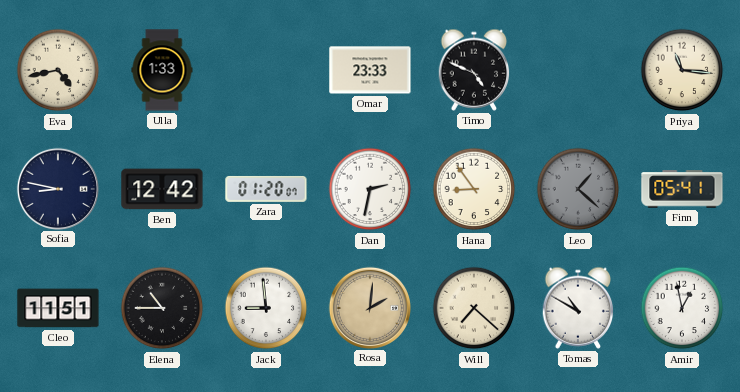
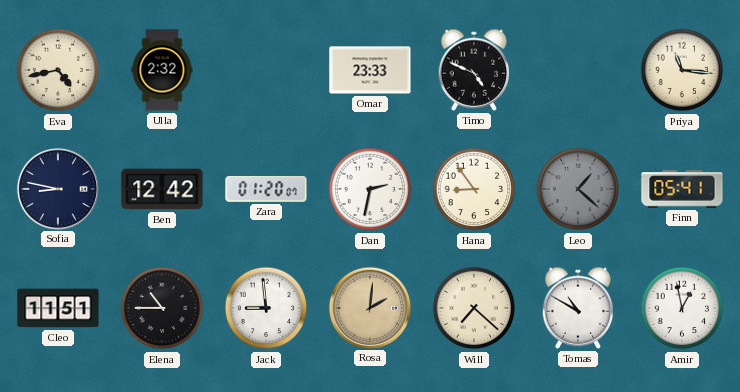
Ulla: 1:33 -> 2:32 (162, 70)
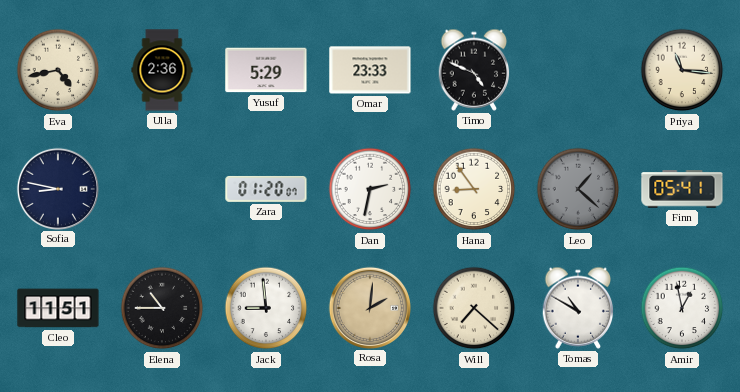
Ulla: 2:32 -> 2:36 (162, 70)
Yusuf: none -> 5:29 (266, 70)
Ben: 12:42 -> none (162, 189)
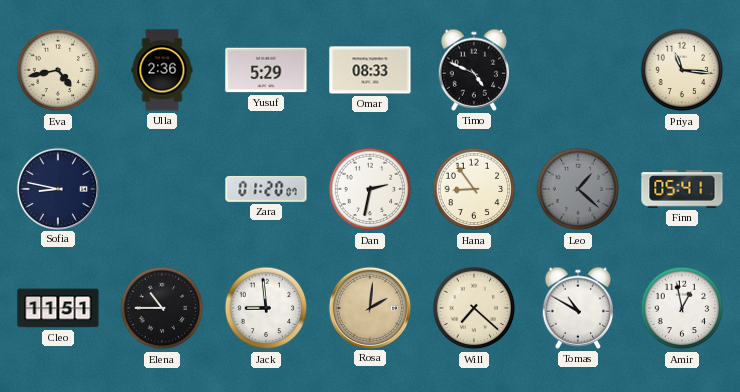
Omar: 23:33 -> 08:33 (370, 70)
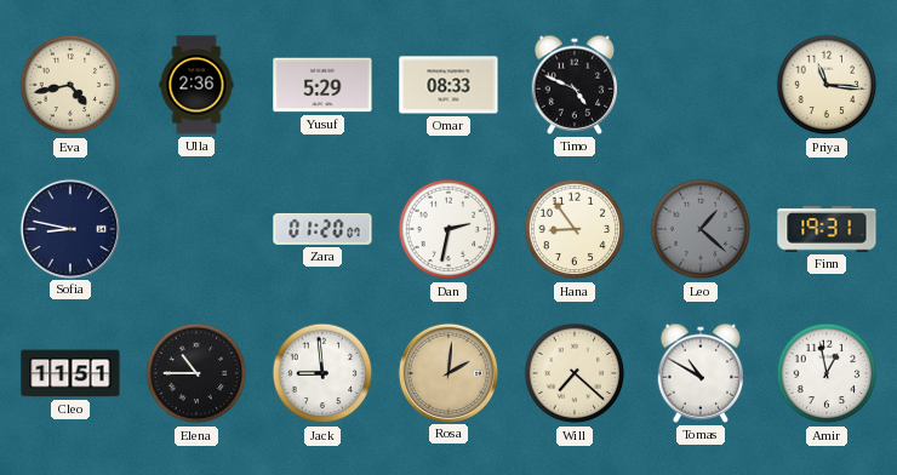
Finn: 05:41 -> 19:31 (827, 229)
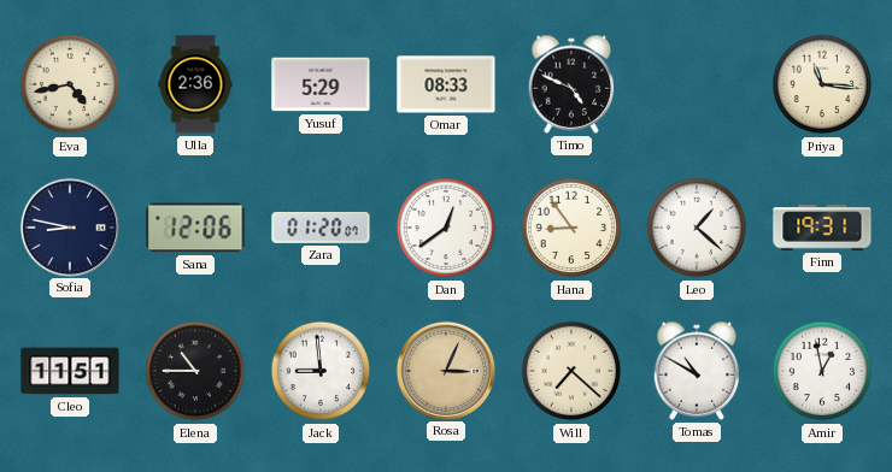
Sana: none -> 12:06 (195, 228)
Dan: 2:32 -> 12:39 (446, 228)
Leo dial: grey -> white (697, 228)
Rosa: 2:01 -> 3:04 (445, 370)
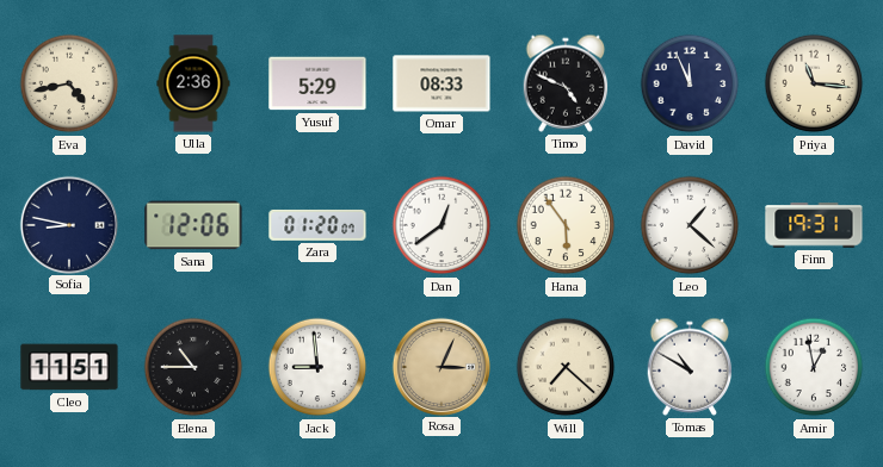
David: none -> 11:56 (690, 83)
Hana: 8:54 -> 5:54 (566, 225)
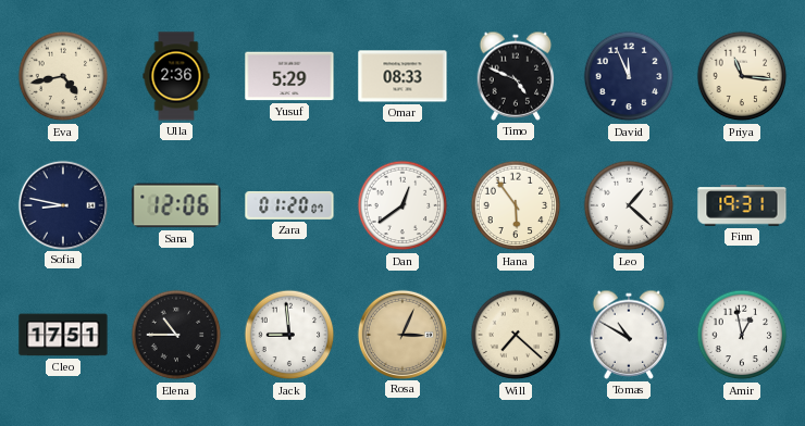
Cleo: 11:51 -> 17:51 (63, 335)
